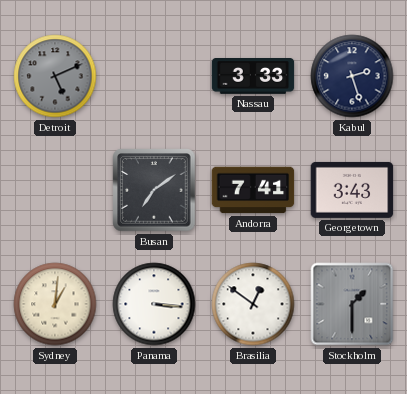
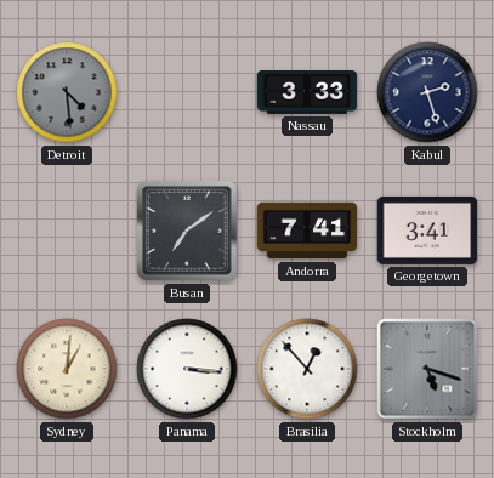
Detroit: 5:11 -> 4:29 (67, 92)
Georgetown: 3:43 -> 3:41 (427, 231)
Brasilia: 12:51 -> 12:53 (307, 369)
Stockholm: 1:30 -> 5:18 (427, 369)
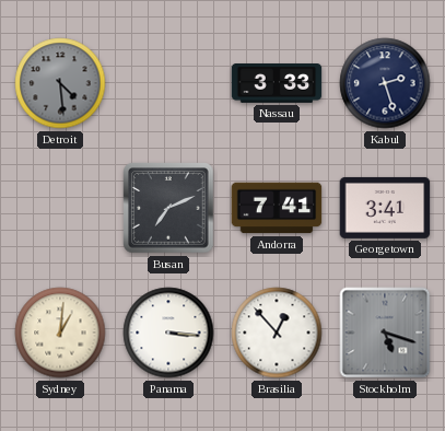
Busan: 7:09 -> 7:11 (168, 208)
